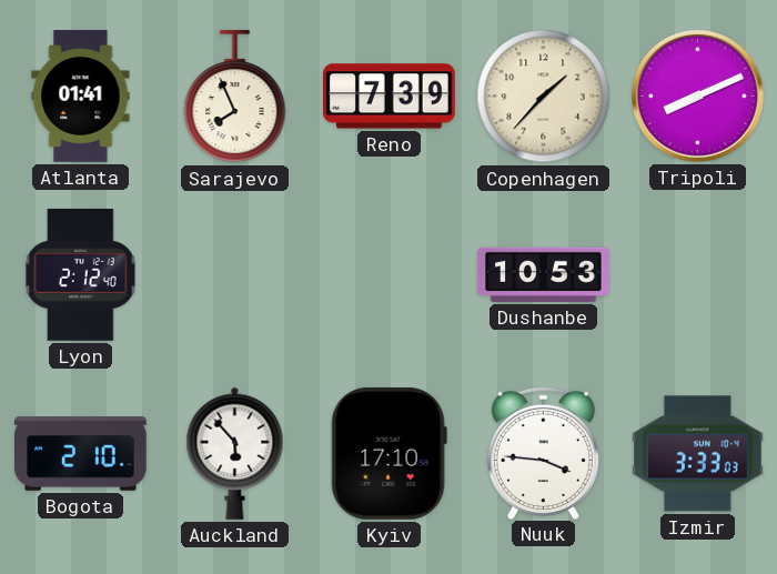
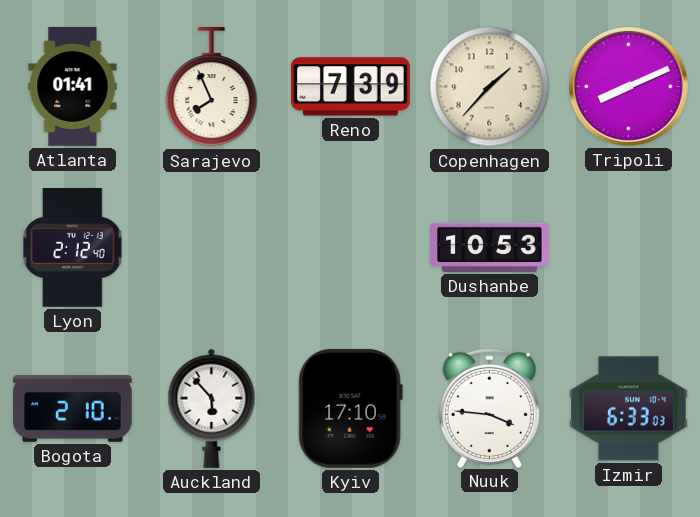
Izmir: 3:33 -> 6:33 (629, 409)
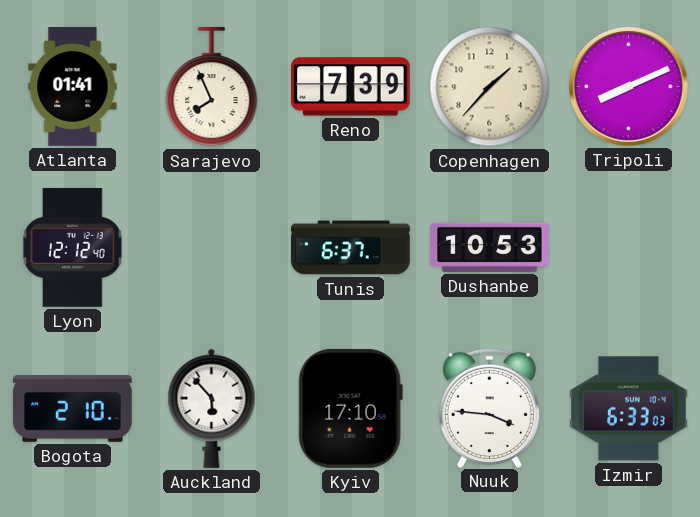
Lyon: 2:12 -> 12:12 (73, 248)
Tunis: none -> 6:37 (351, 248)
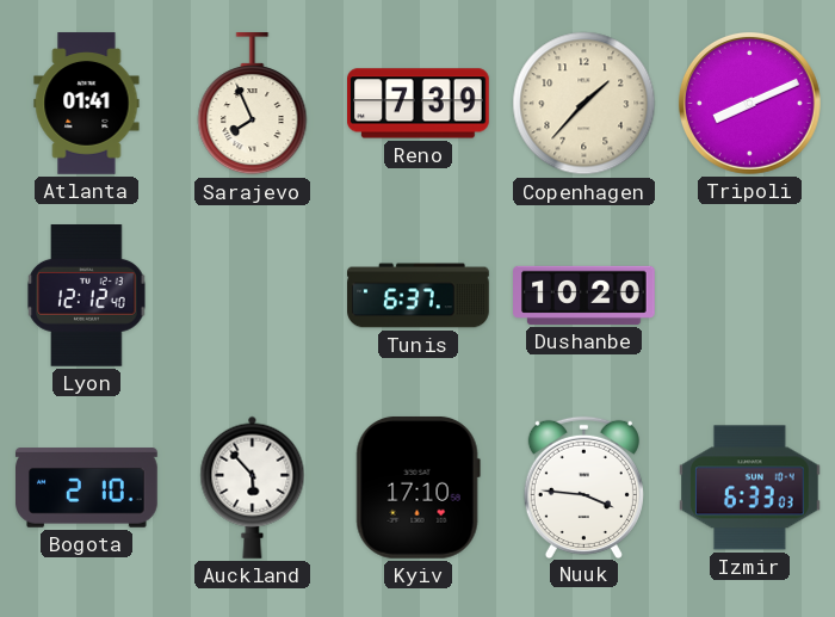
Dushanbe: 10:53 -> 10:20 (584, 295)
